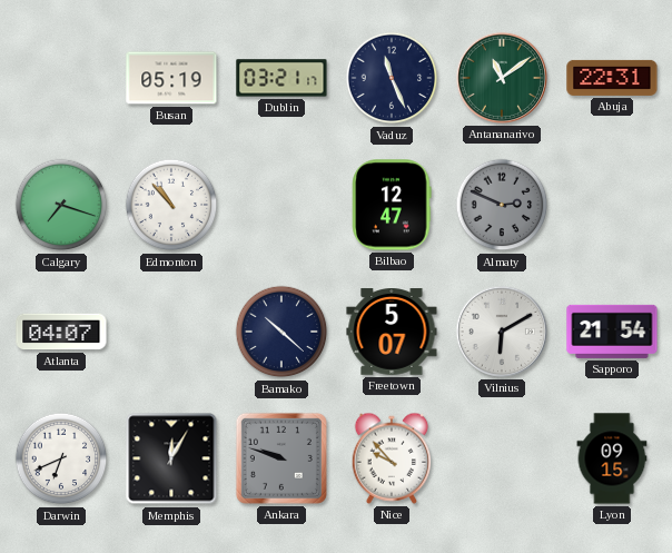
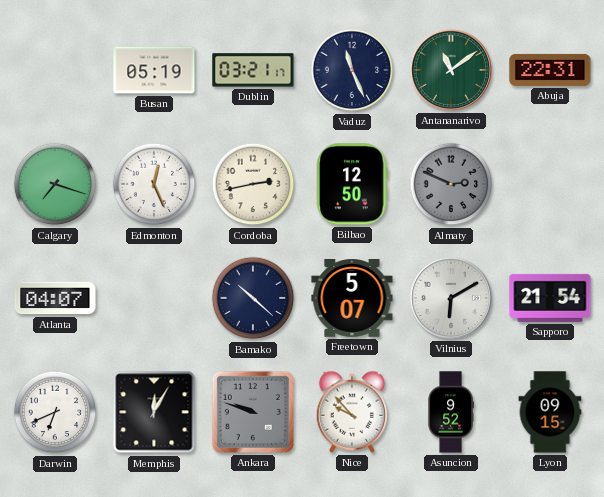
Edmonton: 10:53 -> 12:26 (154, 184)
Cordoba: none -> 2:43 (253, 184)
Bilbao: 12:47 -> 12:50 (352, 184)
Asuncion: none -> 9:52 (451, 412)
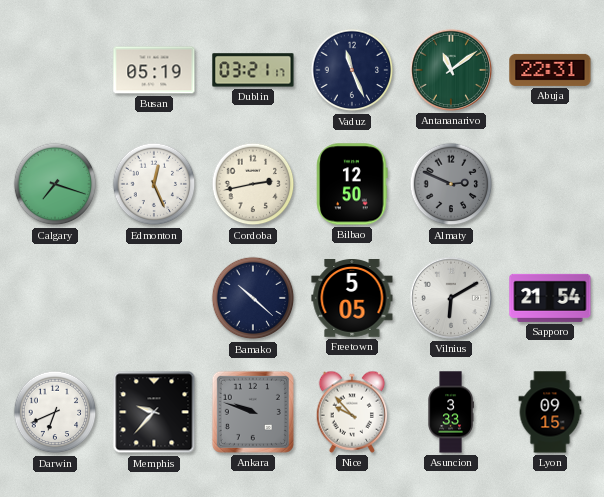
Atlanta: 04:07 -> none (55, 298)
Freetown: 5:07 -> 5:05 (352, 299)
Memphis: 12:05 -> 9:37 (154, 412)
Asuncion: 9:52 -> 3:33 (451, 412)
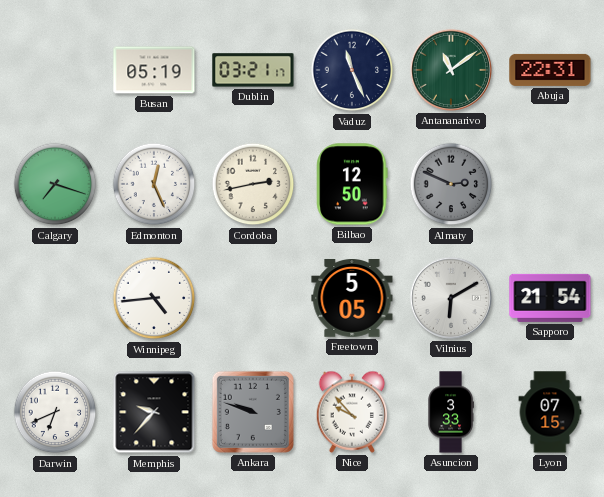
Winnipeg: none -> 4:44 (154, 298)
Bamako: 10:22 -> none (253, 298)
Lyon: 09:15 -> 07:15 (550, 412)
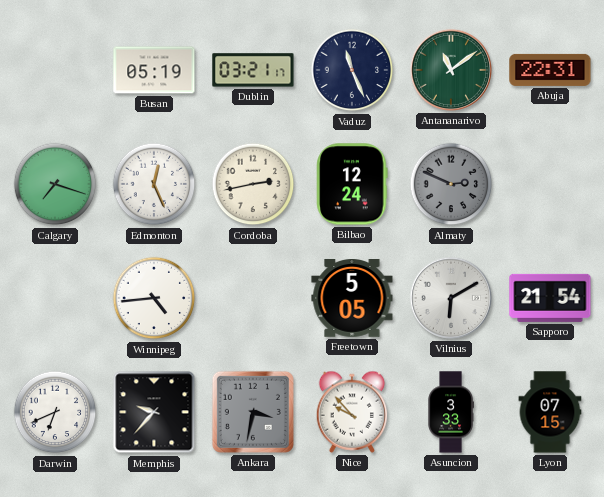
Bilbao: 12:50 -> 12:24 (352, 184)
Ankara: 9:48 -> 3:32 (253, 412)
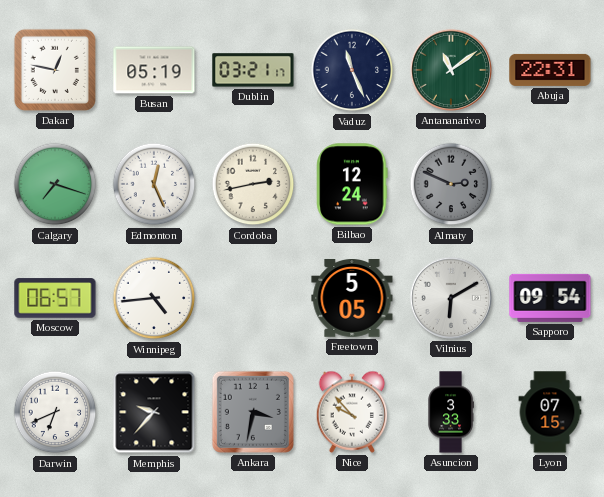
Dakar: none -> 12:47 (55, 70)
Moscow: none -> 06:57 (55, 298)
Sapporo: 21:54 -> 09:54 (550, 298)
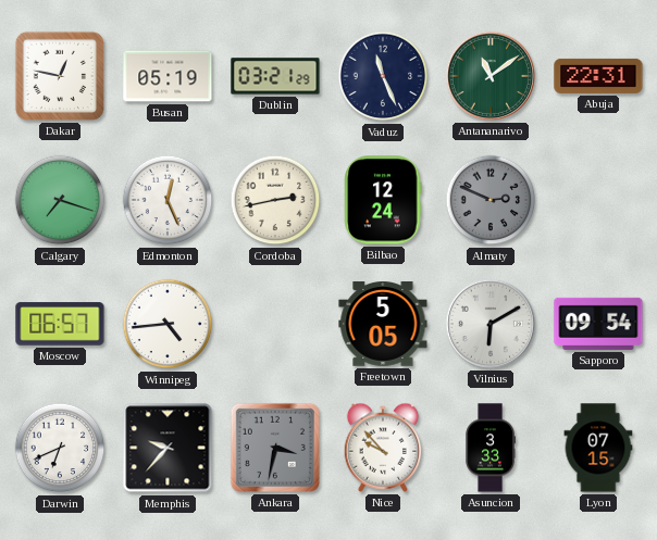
Dublin: 03:21:17 -> 03:21:29 (275, 76)
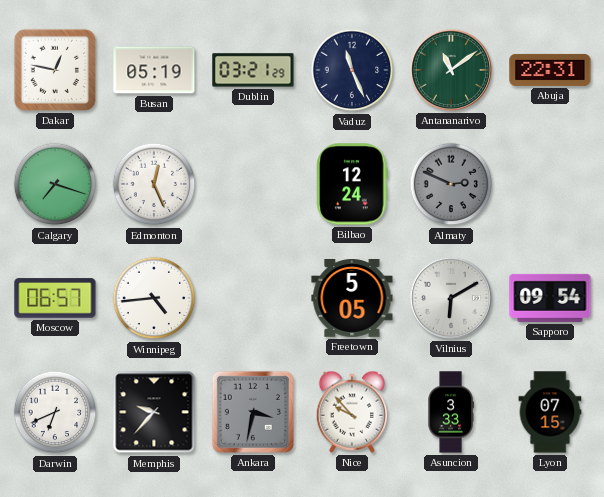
Cordoba: 2:43 -> none (275, 200)
